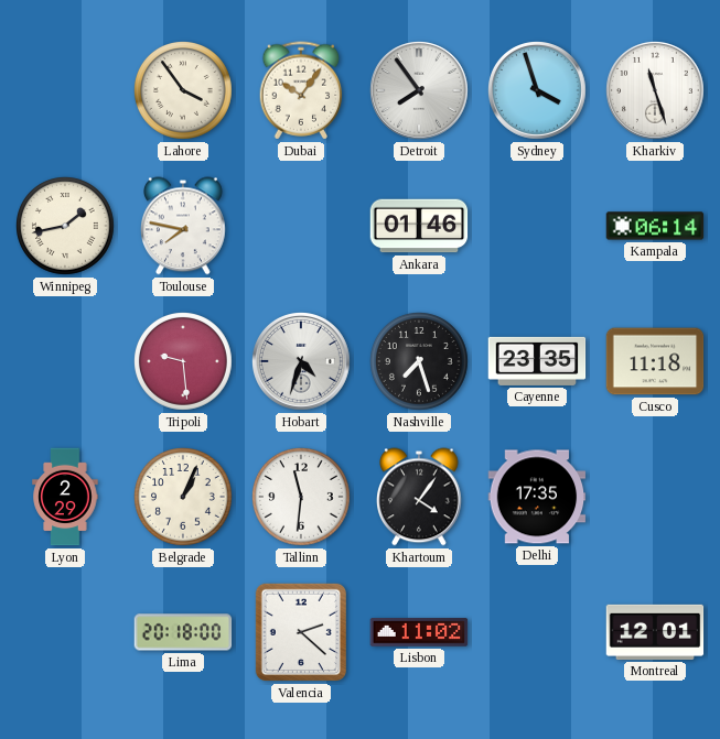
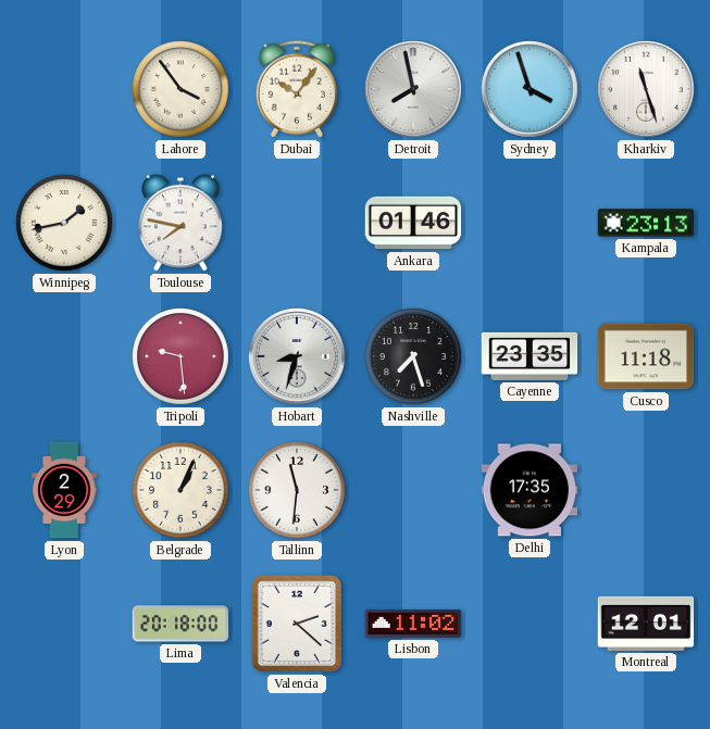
Detroit: 7:54 -> 7:58 (414, 90)
Kampala: 06:14 -> 23:13 (646, 223)
Hobart: 4:33 -> 8:33 (298, 357)
Khartoum: 4:06 -> none (420, 497)
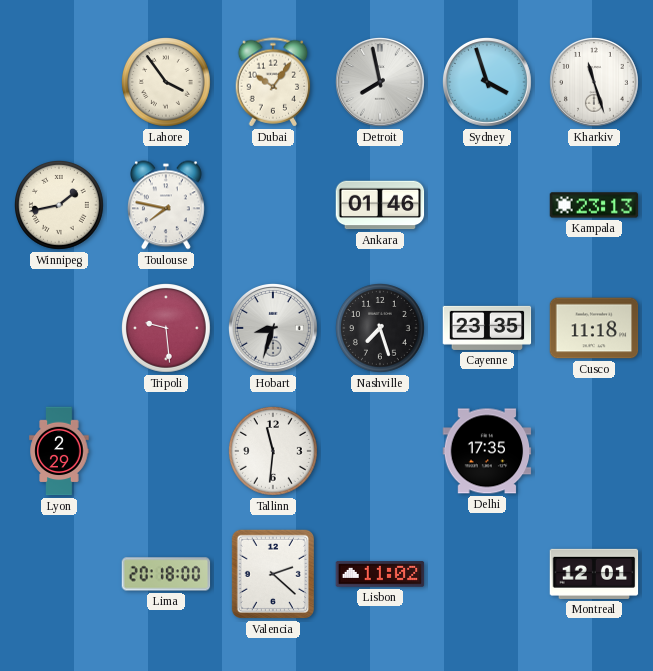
Belgrade: 1:04 -> none (182, 491)
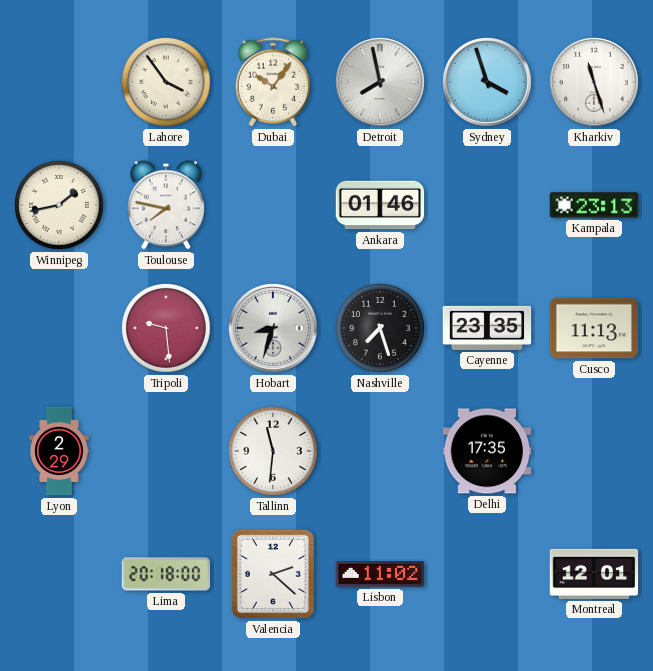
Cusco: 11:18 -> 11:13 (594, 328)
